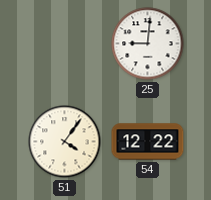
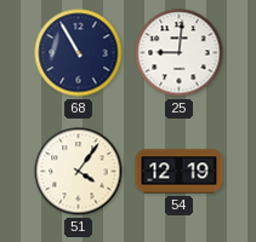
68: none -> 10:55 (79, 53)
54: 12:22 -> 12:19 (180, 172)
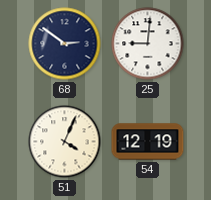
68: 10:55 -> 2:51 (65, 44)
51: 4:06 -> 4:04 (65, 142)
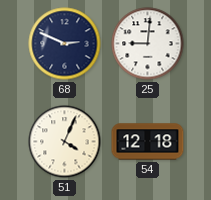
68: 2:51 -> 2:49 (65, 44)
54: 12:19 -> 12:18 (148, 142)
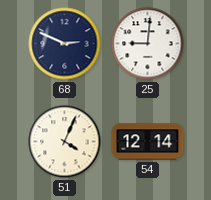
54: 12:18 -> 12:14 (148, 142)
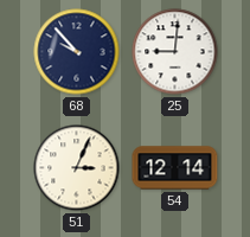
68: 2:49 -> 9:53 (77, 52)
51: 4:04 -> 3:04 (77, 168)
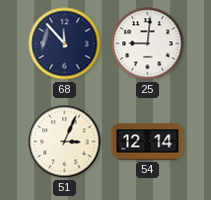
68: 9:53 -> 11:53 (65, 44)
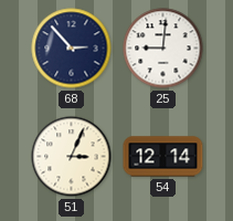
68: 11:53 -> 2:53 (72, 49)
